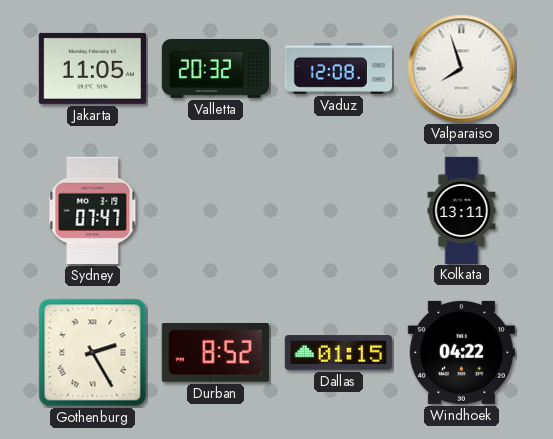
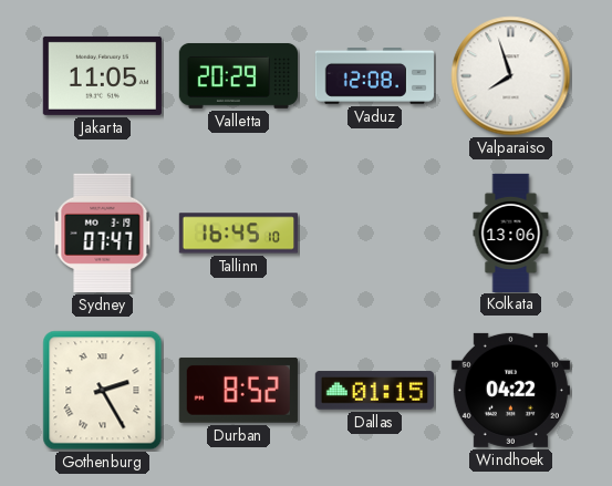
Valletta: 20:32 -> 20:29 (238, 75)
Tallinn: none -> 16:45 (238, 234)
Kolkata: 13:11 -> 13:06 (511, 232)
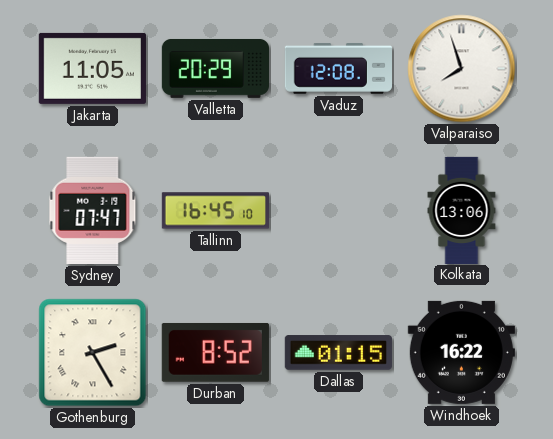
Windhoek: 04:22 -> 16:22 (461, 352)
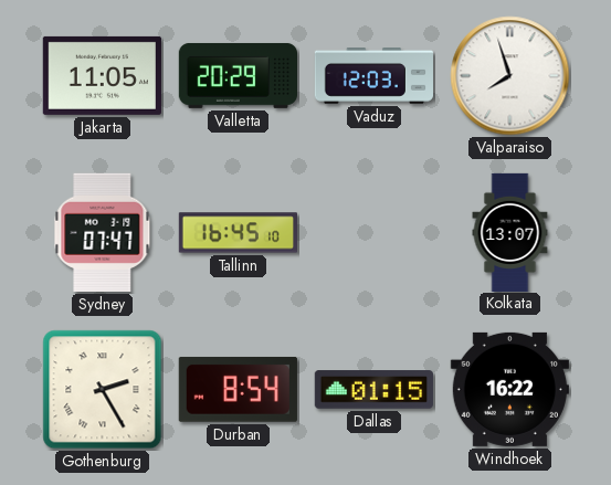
Vaduz: 12:08 -> 12:03 (373, 76)
Kolkata: 13:06 -> 13:07 (510, 232)
Durban: 8:52 -> 8:54 (238, 389)
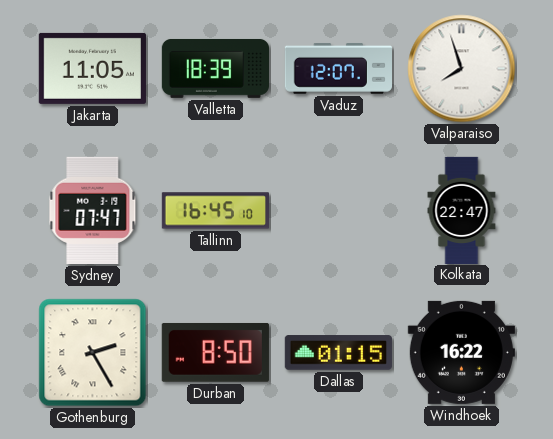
Valletta: 20:29 -> 18:39 (215, 68)
Vaduz: 12:03 -> 12:07 (338, 69)
Kolkata: 13:07 -> 22:47 (462, 210)
Durban: 8:54 -> 8:50 (215, 352)
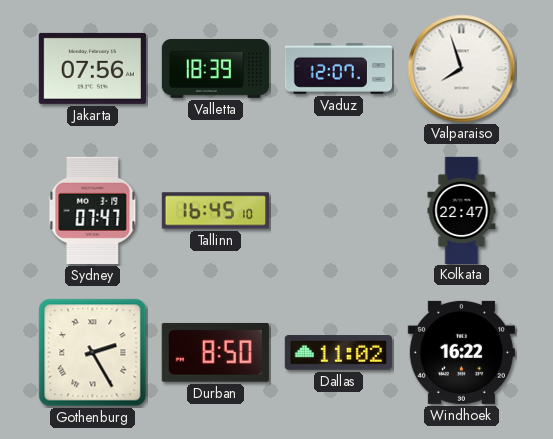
Jakarta: 11:05 -> 07:56 (92, 68)
Dallas: 01:15 -> 11:02 (338, 353)
